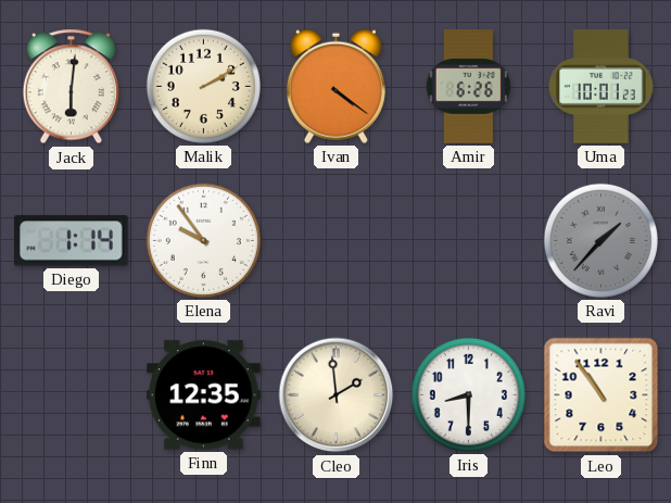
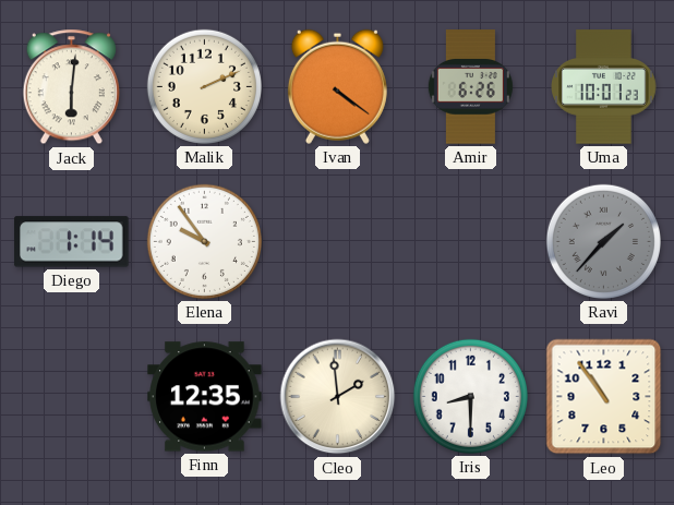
Malik: 2:10 -> 2:11 (204, 86)
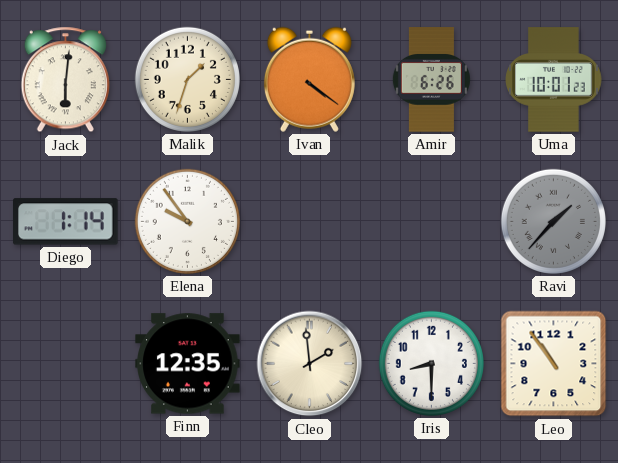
Malik: 2:11 -> 1:33 (187, 79)
